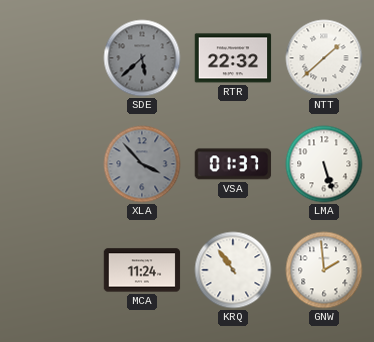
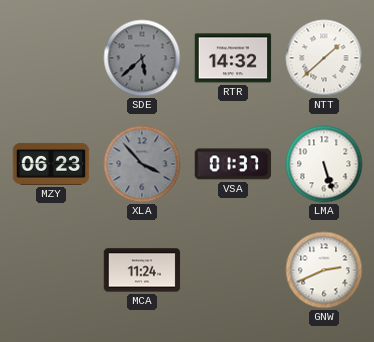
RTR: 22:32 -> 14:32 (233, 58)
MZY: none -> 06:23 (51, 164)
KRQ: 10:54 -> none (233, 270)
GNW: 1:59 -> 2:41 (324, 270)
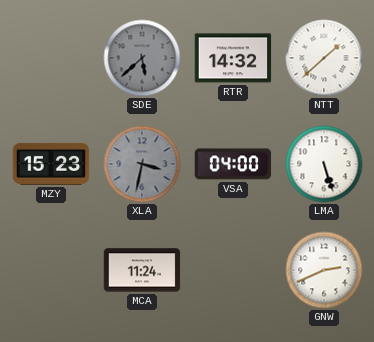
MZY: 06:23 -> 15:23 (51, 164)
XLA: 3:53 -> 3:32 (142, 164)
VSA: 01:37 -> 04:00 (233, 164)
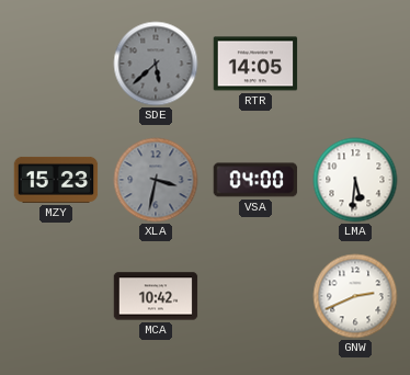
RTR: 14:32 -> 14:05 (255, 64)
NTT: 1:38 -> none (324, 58)
LMA: 5:27 -> 5:31 (355, 180)
MCA: 11:24 -> 10:42 (156, 296)
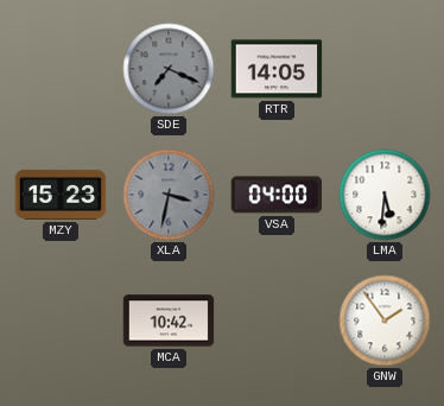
SDE: 5:38 -> 7:19 (169, 69)
GNW: 2:41 -> 1:54 (385, 321)
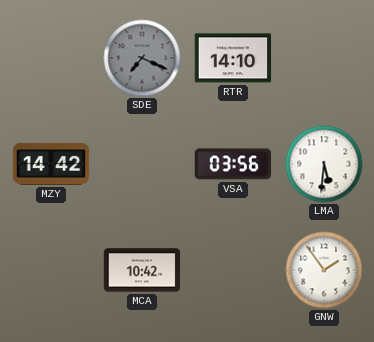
RTR: 14:05 -> 14:10 (233, 58)
MZY: 15:23 -> 14:42 (51, 164)
XLA: 3:32 -> none (169, 195)
VSA: 04:00 -> 03:56 (233, 164)
